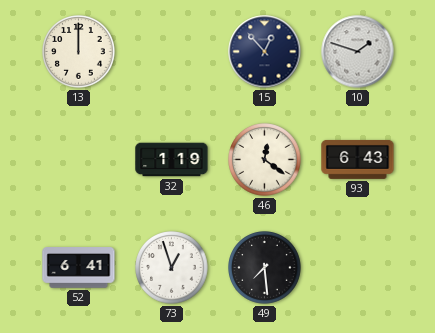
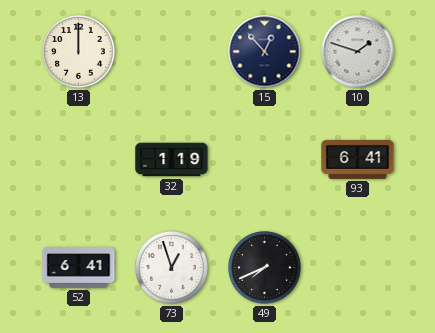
46: 12:21 -> none (265, 160)
93: 6:43 -> 6:41 (358, 159)
49: 7:29 -> 7:41 (265, 268)
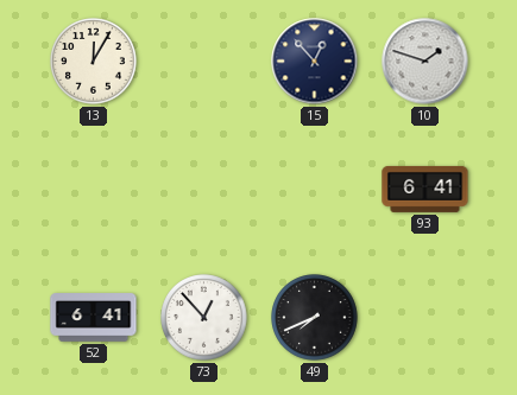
13: 12:00 -> 12:05 (94, 62)
32: 1:19 -> none (172, 160)
73: 12:57 -> 12:53 (204, 318)
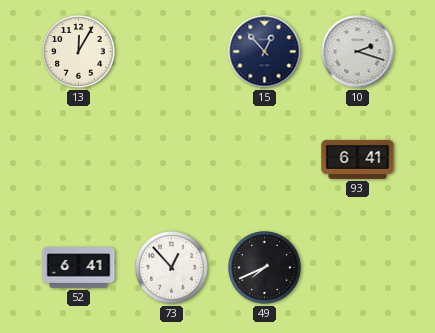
10: 1:48 -> 2:18 (358, 52)
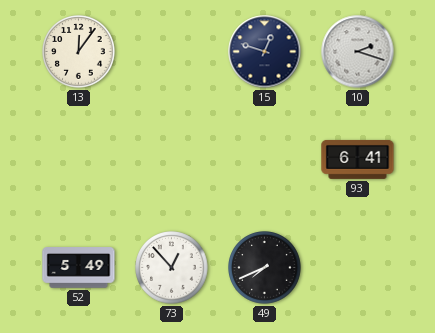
13: 12:05 -> 12:06 (79, 52)
15: 12:53 -> 12:48 (265, 52)
52: 6:41 -> 5:49 (79, 268)
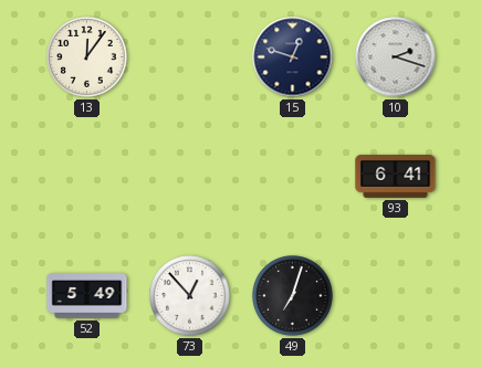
49: 7:41 -> 7:03 (293, 296)
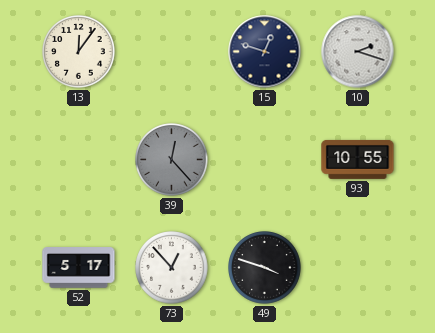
39: none -> 12:23 (172, 160)
93: 6:41 -> 10:55 (358, 159)
52: 5:49 -> 5:17 (79, 268)
49: 7:03 -> 3:48 (265, 268)
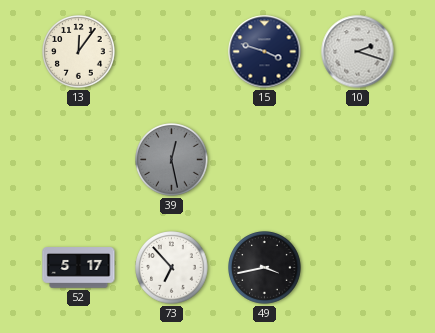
15: 12:48 -> 3:48 (265, 52)
39: 12:23 -> 12:28 (172, 160)
93: 10:55 -> none (358, 159)
73: 12:53 -> 6:53 (172, 268)
49: 3:48 -> 3:43 (265, 268)
